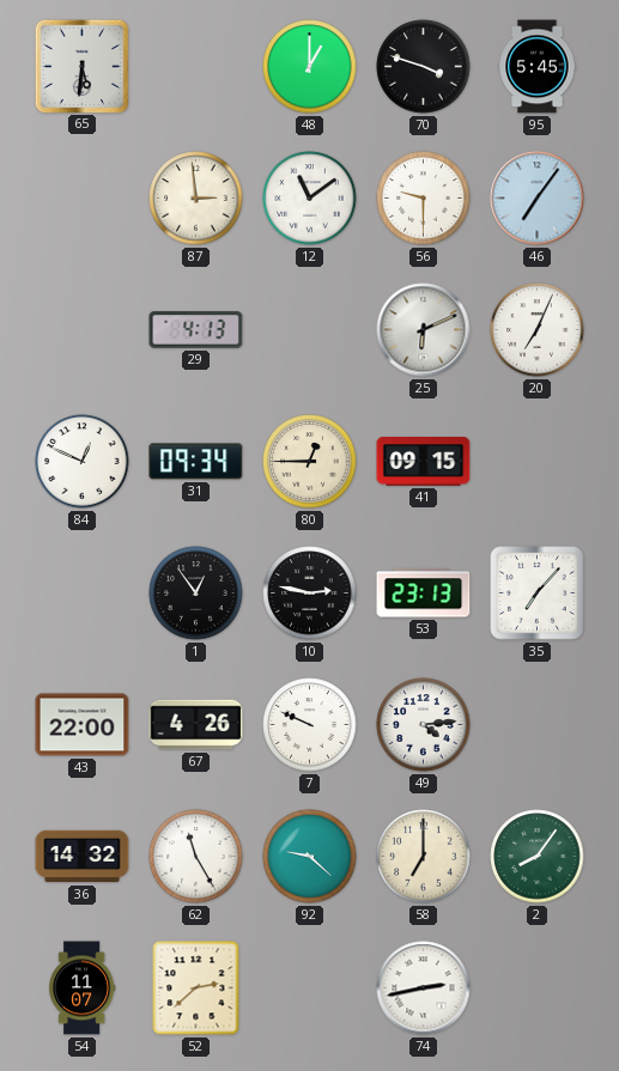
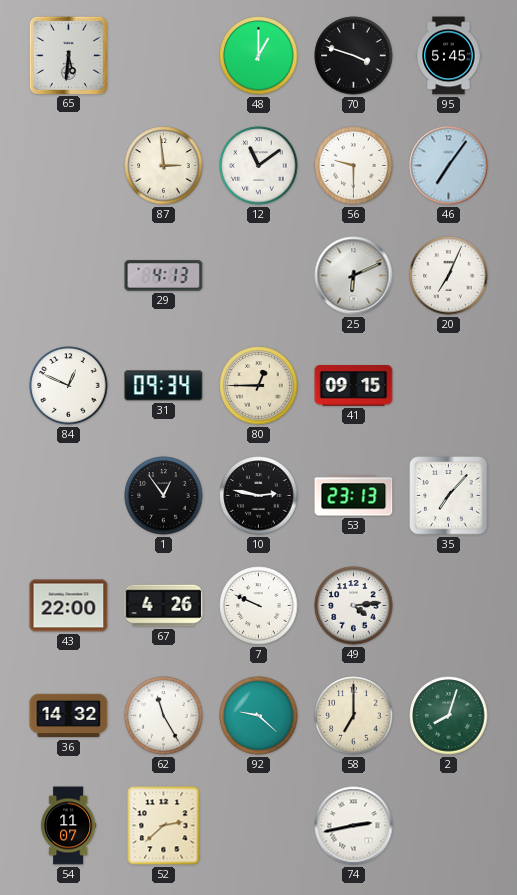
2: 8:06 -> 8:03 (449, 716)
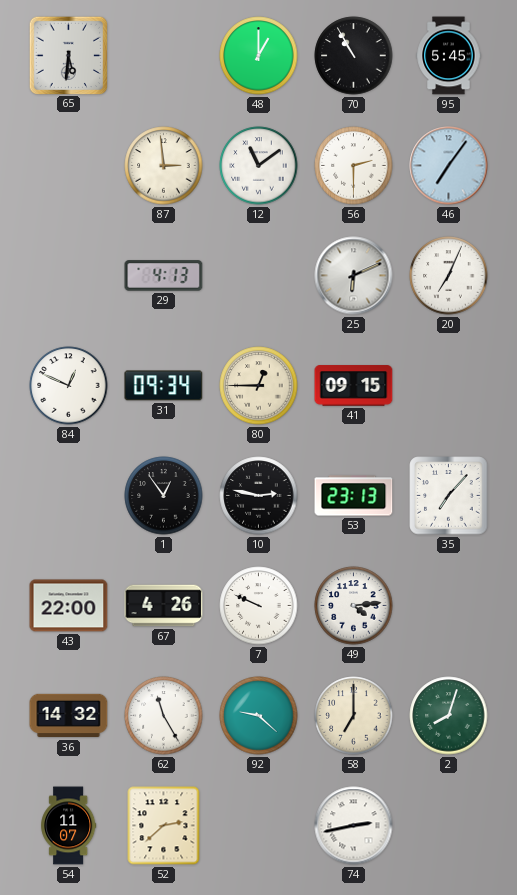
70: 3:48 -> 10:55 (354, 56)
56: 9:30 -> 2:30 (354, 166)
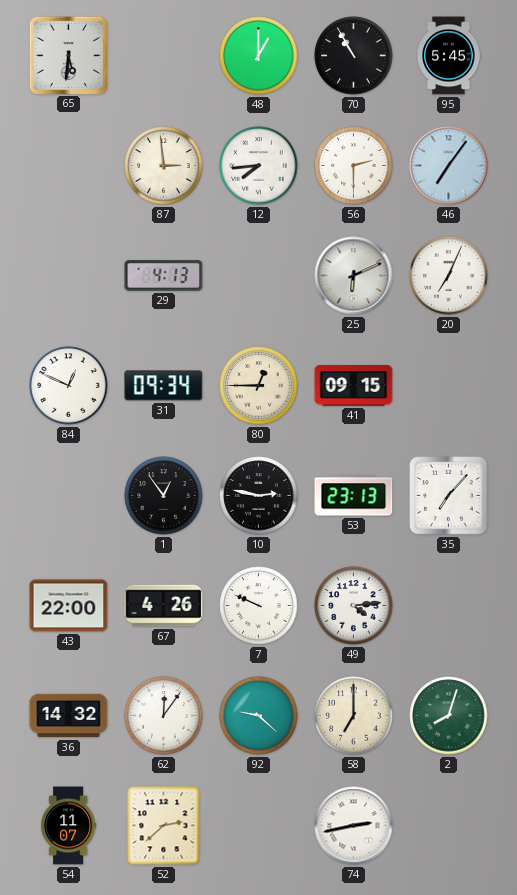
12: 11:09 -> 7:44 (259, 166)
62: 11:25 -> 12:06 (164, 716)
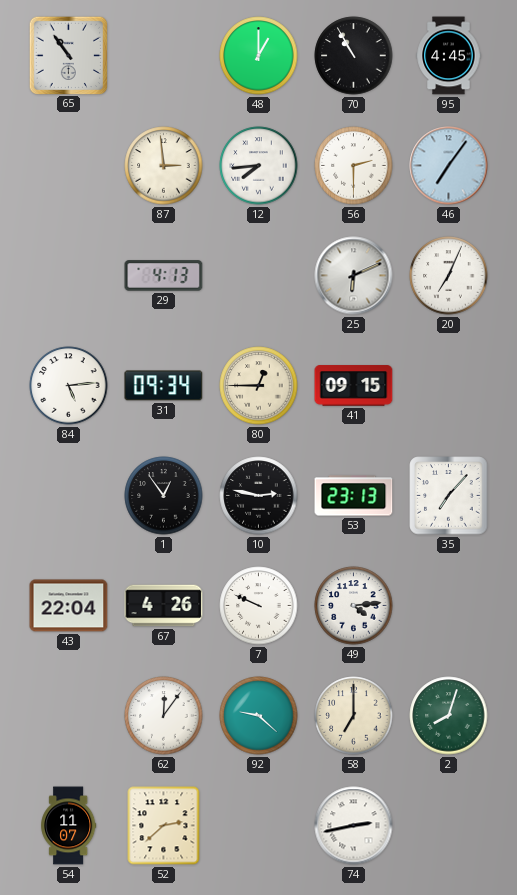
65: 5:31 -> 10:54 (68, 55)
95: 5:45 -> 4:45 (449, 56)
84: 12:49 -> 5:14 (69, 386)
43: 22:00 -> 22:04 (69, 606)
36: 14:32 -> none (69, 716)
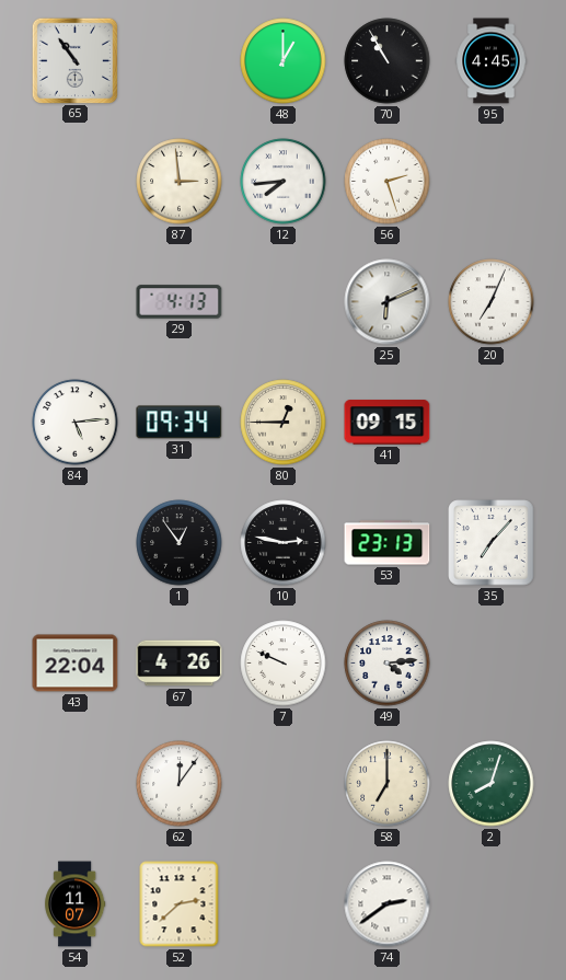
56: 2:30 -> 2:27 (388, 182)
46: 7:06 -> none (449, 166)
92: 9:22 -> none (259, 716)
74: 2:43 -> 2:39 (388, 904)
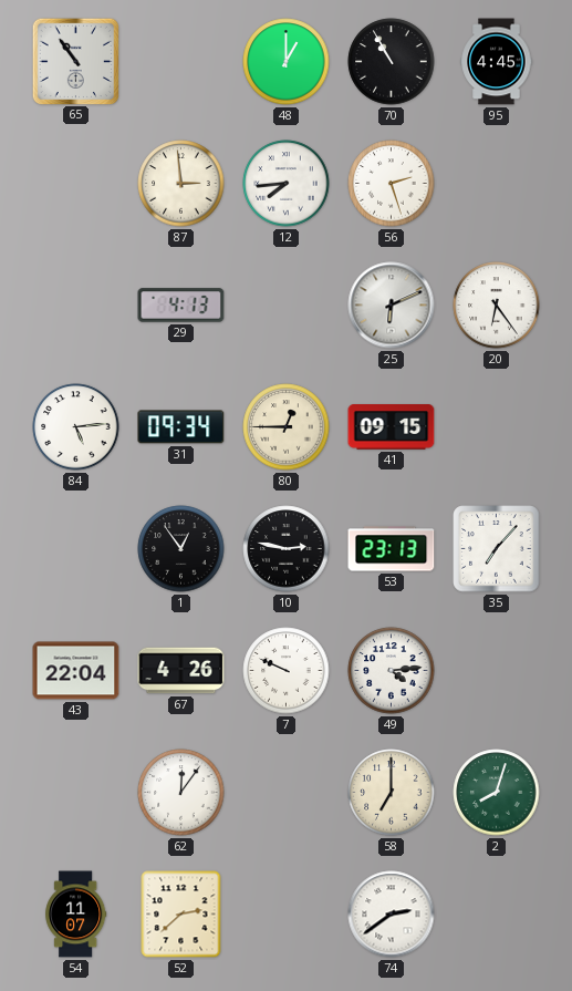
20: 7:04 -> 6:24 (497, 306)
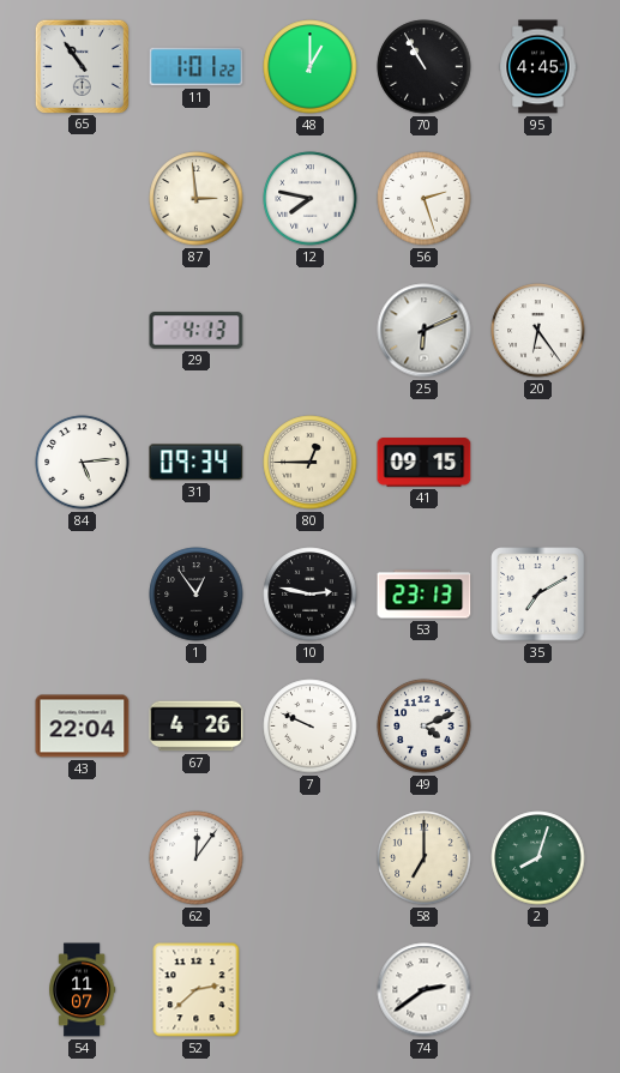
11: none -> 1:01 (197, 67)
12: 7:44 -> 7:47 (311, 199)
35: 7:07 -> 7:10 (538, 595)
49: 4:14 -> 4:11 (425, 727)
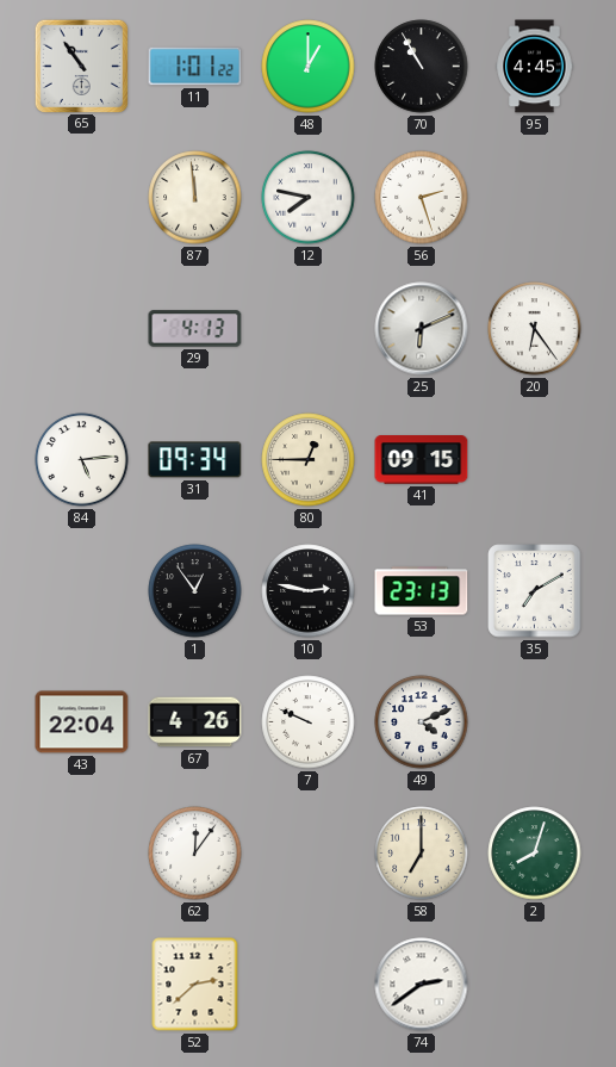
87: 2:59 -> 11:59 (195, 198)
54: 11:07 -> none (83, 990)
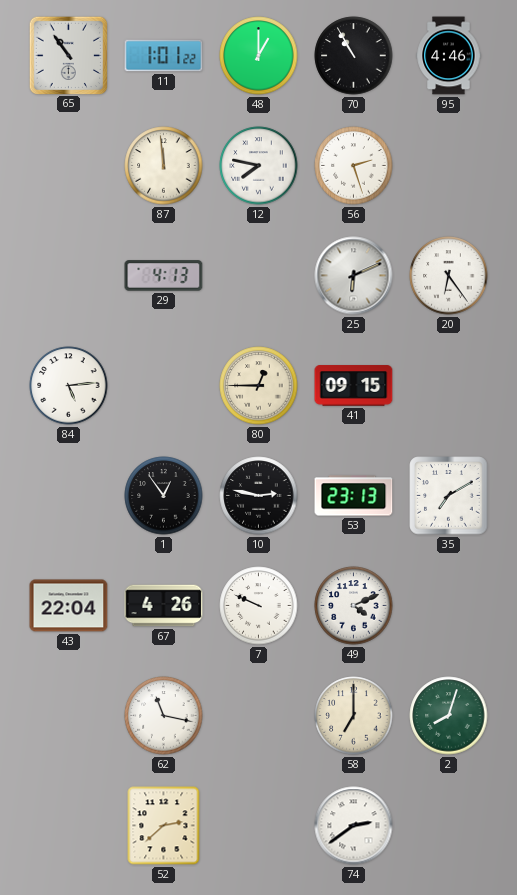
95: 4:45 -> 4:46 (449, 56)
31: 09:34 -> none (195, 460)
62: 12:06 -> 11:17 (164, 716)
